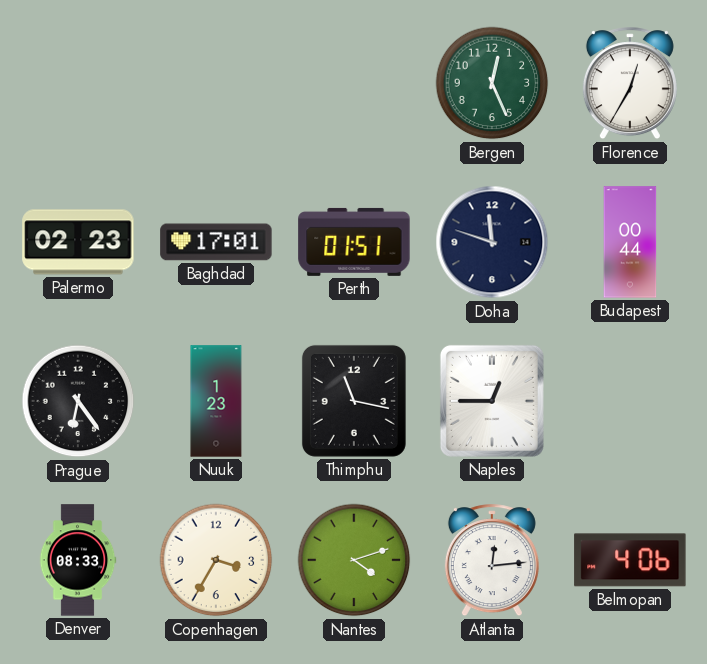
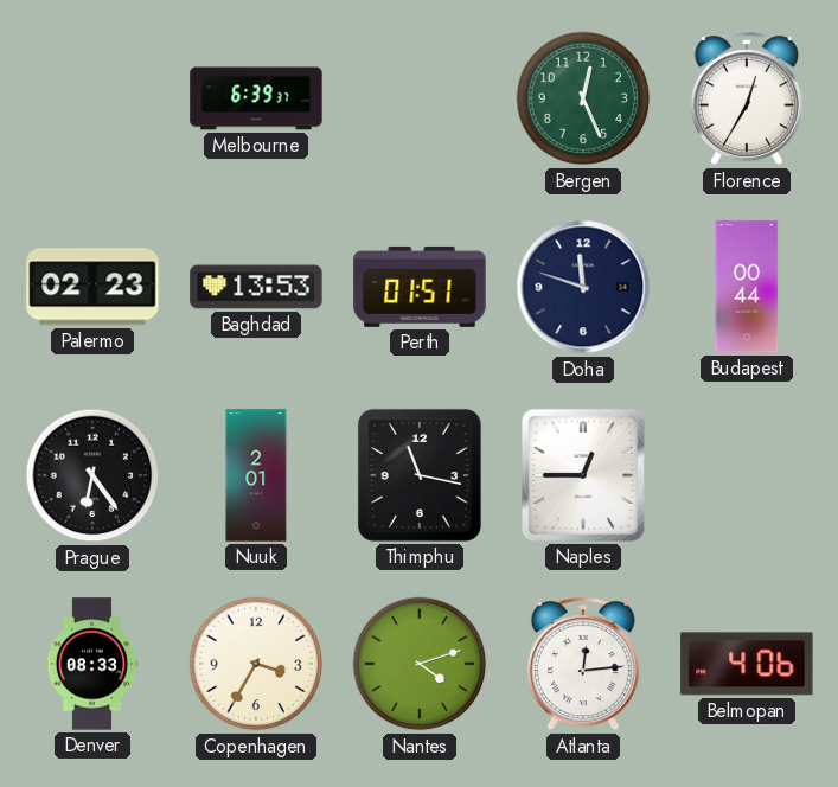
Melbourne: none -> 6:39 (256, 98)
Baghdad: 17:01 -> 13:53 (256, 287)
Nuuk: 1:23 -> 2:01 (256, 475)
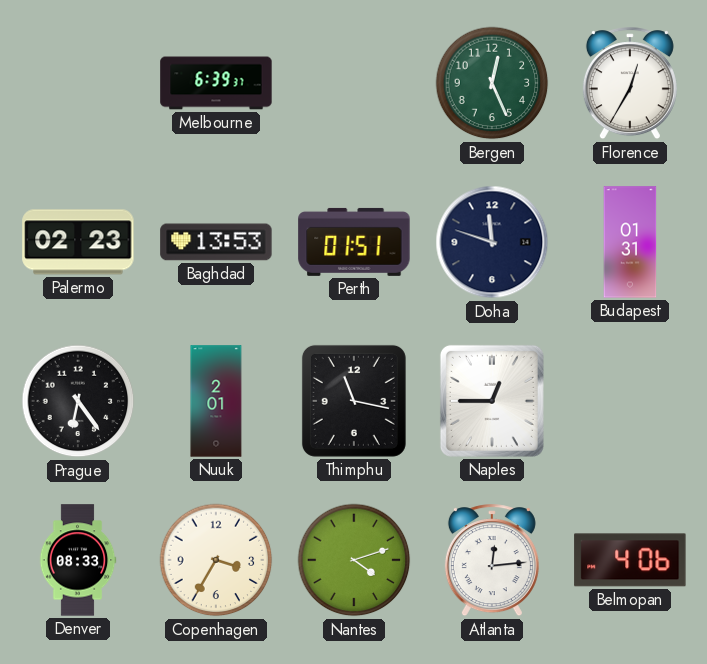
Budapest: 00:44 -> 01:31 (630, 242)
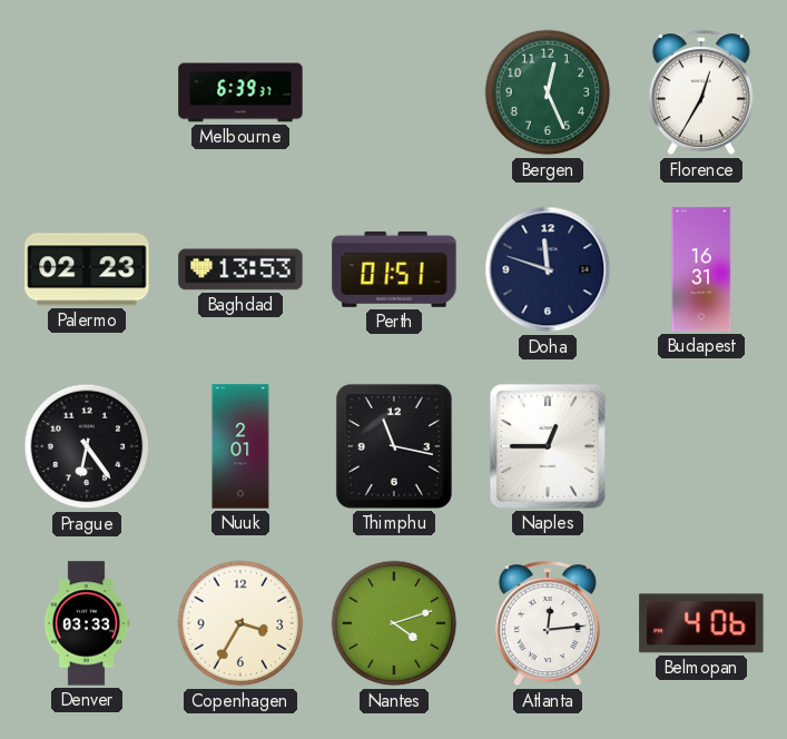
Budapest: 01:31 -> 16:31 (701, 269)
Denver: 08:33 -> 03:33 (87, 623)
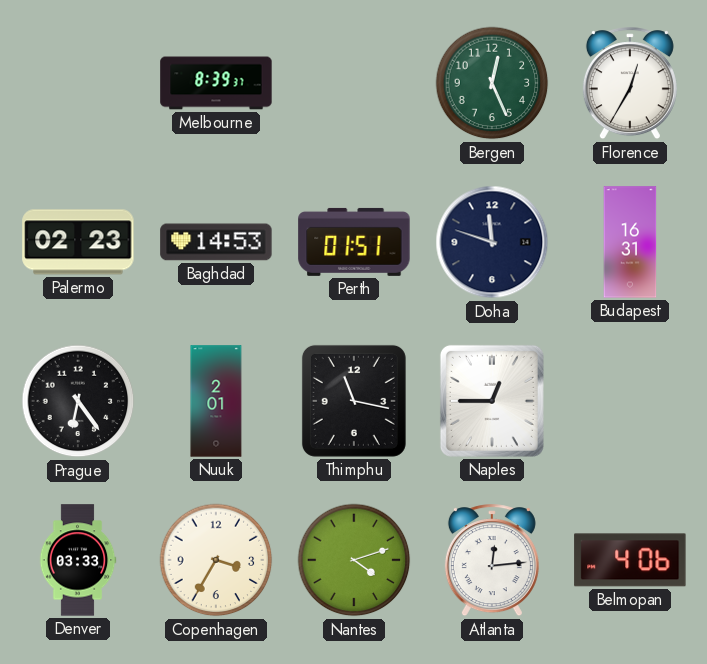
Melbourne: 6:39 -> 8:39 (216, 83)
Baghdad: 13:53 -> 14:53 (216, 242)
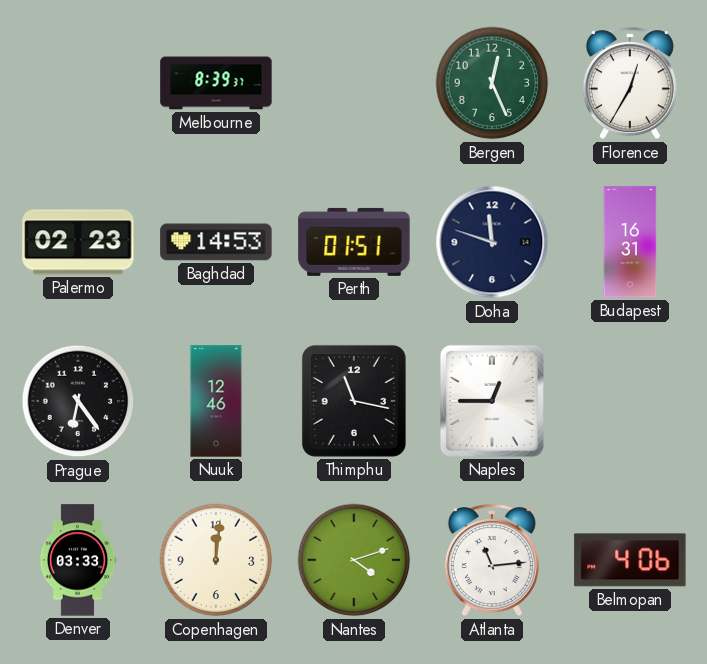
Nuuk: 2:01 -> 12:46 (216, 401)
Copenhagen: 3:35 -> 12:01 (216, 560)
Atlanta: 12:14 -> 11:14 (492, 561)
